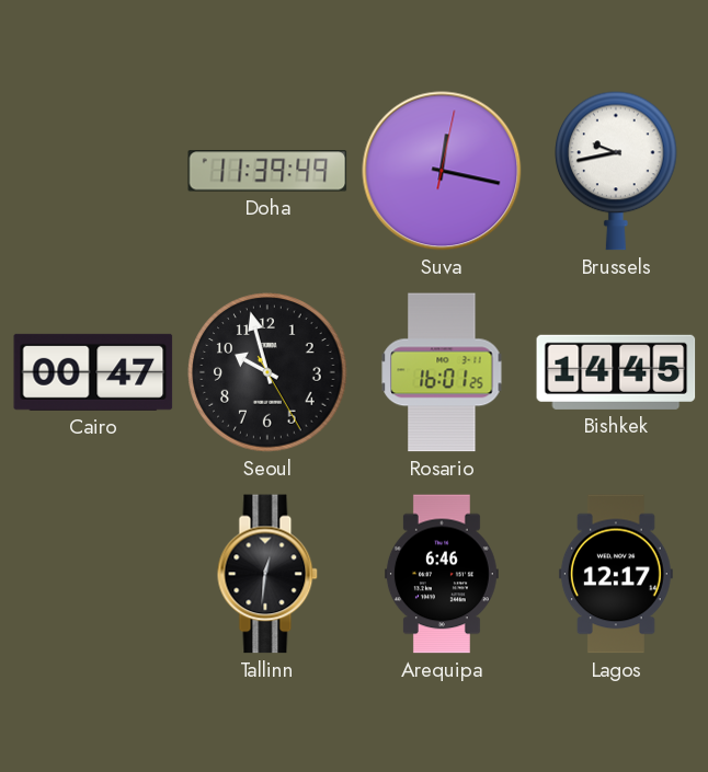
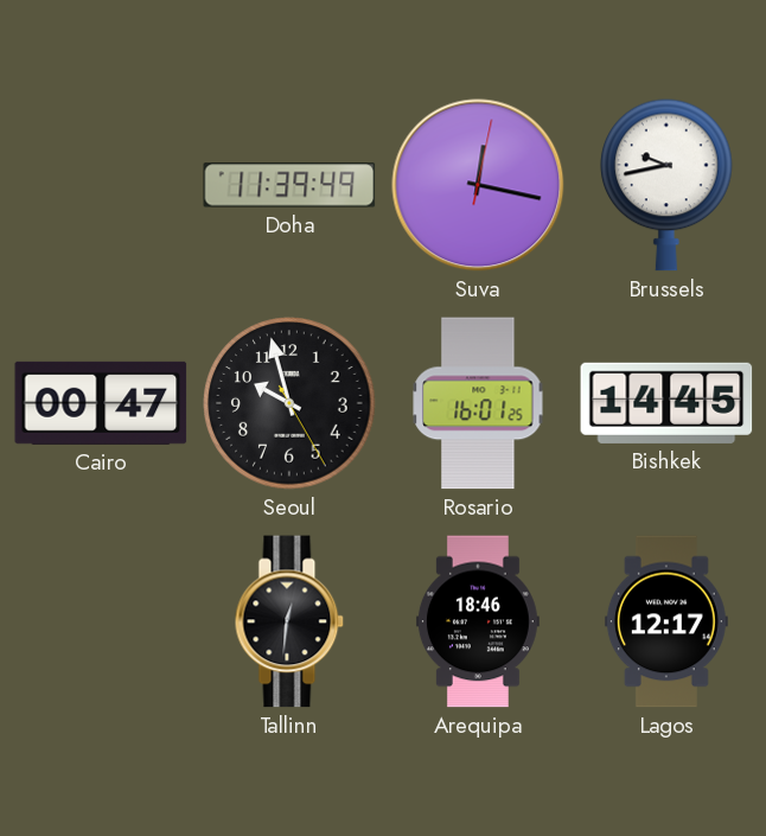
Arequipa: 6:46 -> 18:46 (478, 621)
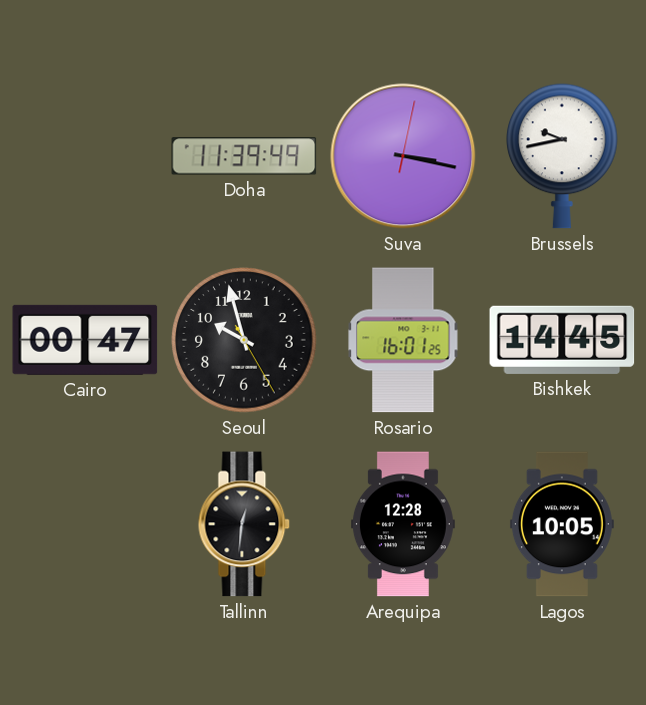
Suva: 12:17 -> 3:17 (403, 156)
Arequipa: 18:46 -> 12:28 (403, 524)
Lagos: 12:17 -> 10:05 (562, 524)
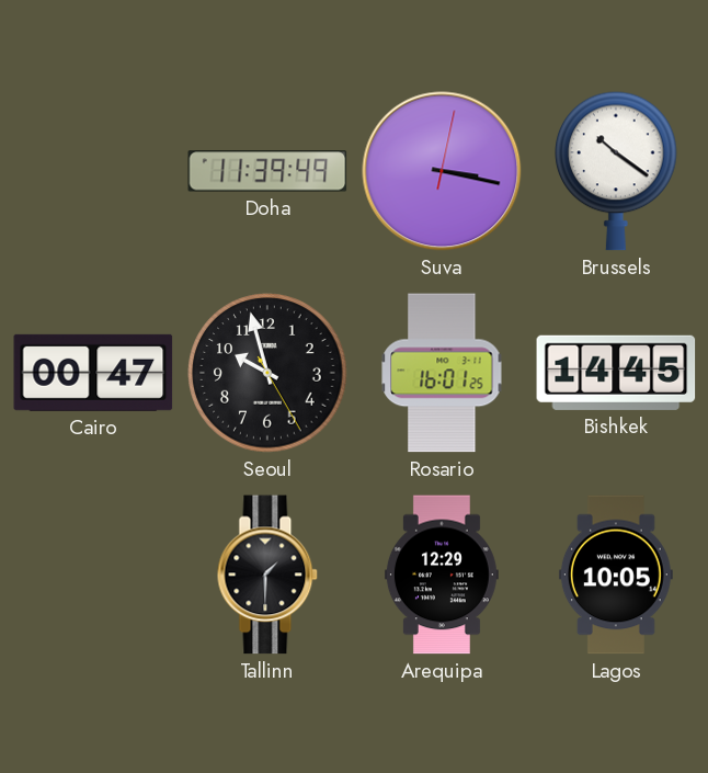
Brussels: 9:43 -> 10:21 (617, 171)
Tallinn: 12:31 -> 1:30 (267, 575)
Arequipa: 12:28 -> 12:29 (442, 575)
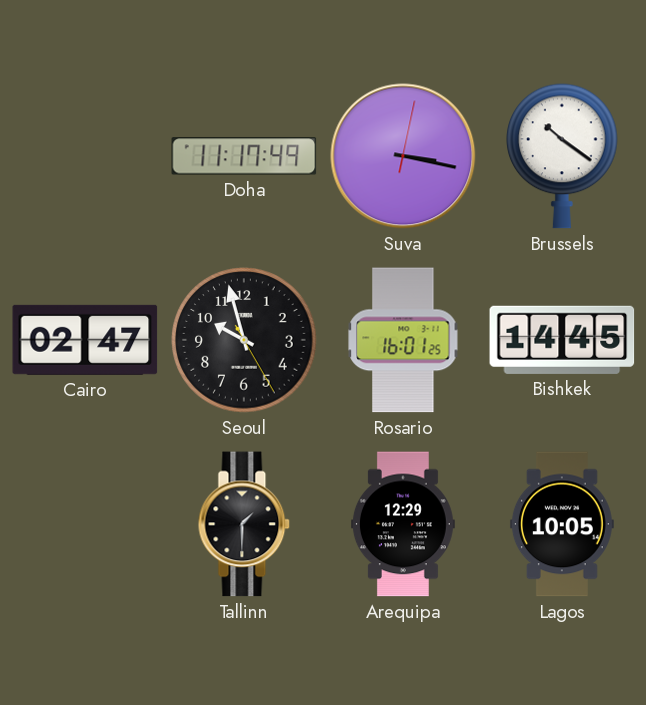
Doha: 11:39 -> 11:17 (244, 156)
Cairo: 00:47 -> 02:47 (85, 340)
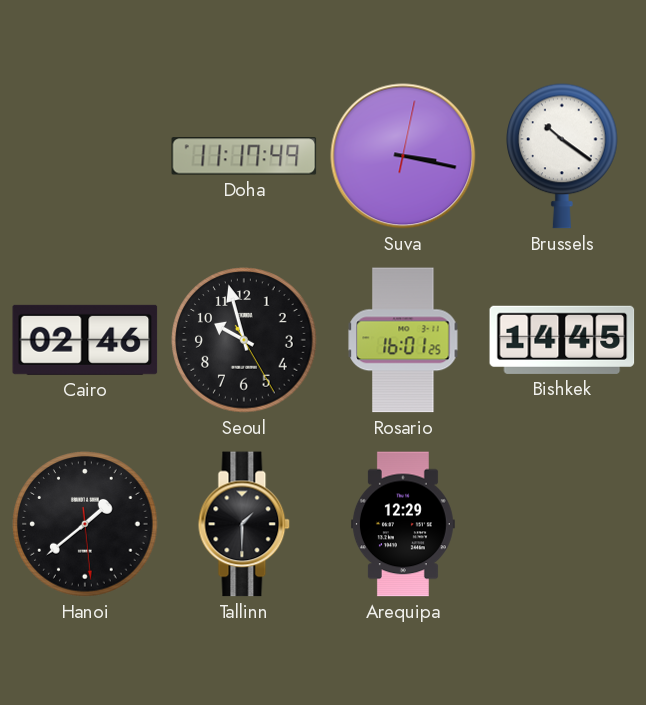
Cairo: 02:47 -> 02:46 (85, 340)
Hanoi: none -> 1:38 (85, 524)
Lagos: 10:05 -> none (562, 524)
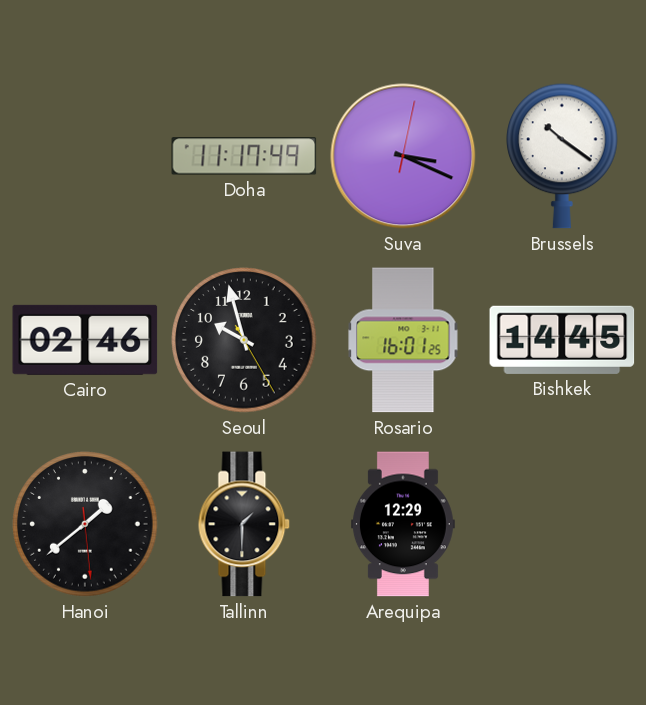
Suva: 3:17 -> 3:19 (403, 156)
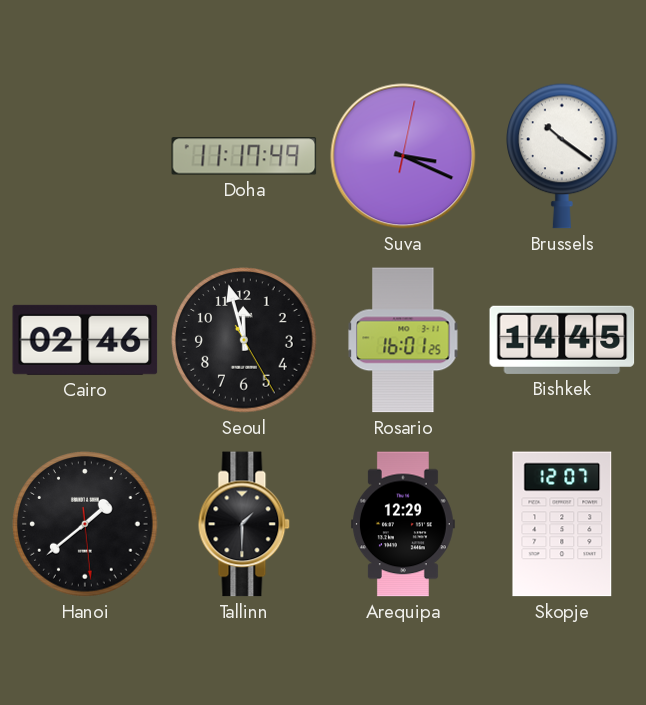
Seoul: 9:57 -> 11:57 (244, 340)
Skopje: none -> 12:07 (562, 524)
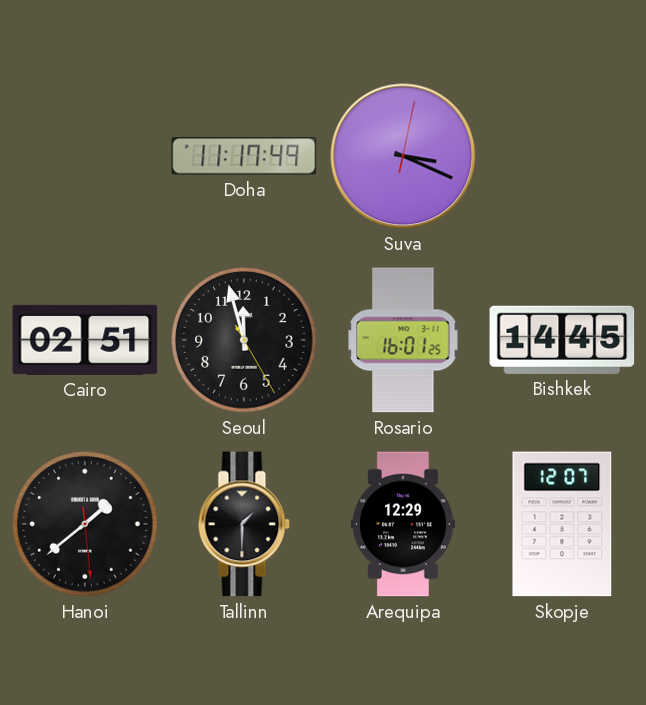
Brussels: 10:21 -> none (563, 156)
Cairo: 02:46 -> 02:51 (85, 340)
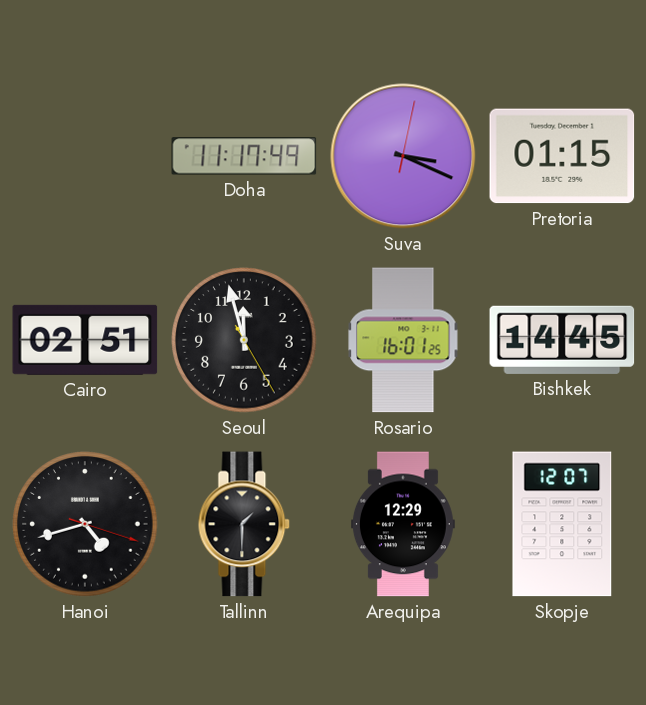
Pretoria: none -> 01:15 (562, 156)
Hanoi: 1:38 -> 4:42 (85, 524)
